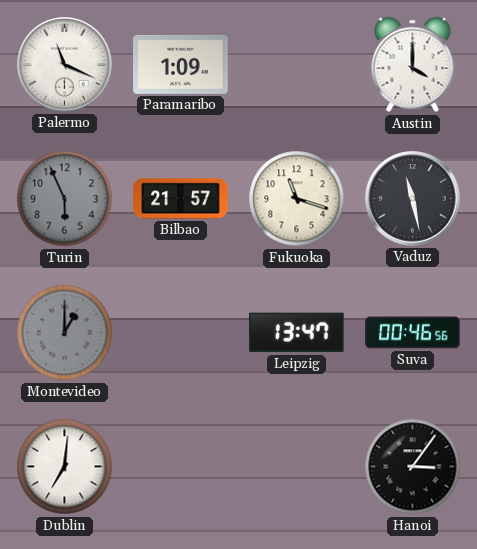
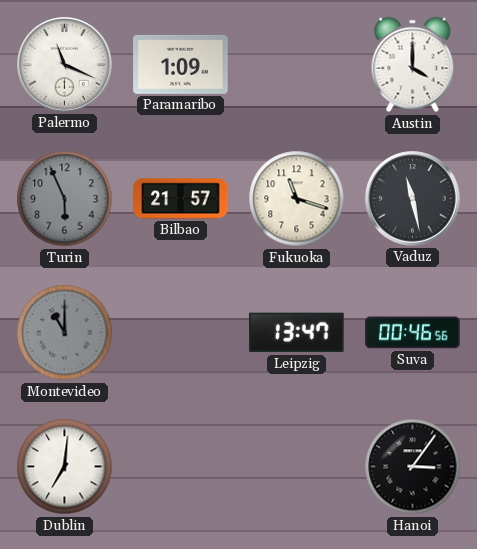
Montevideo: 1:00 -> 11:00 (65, 333)
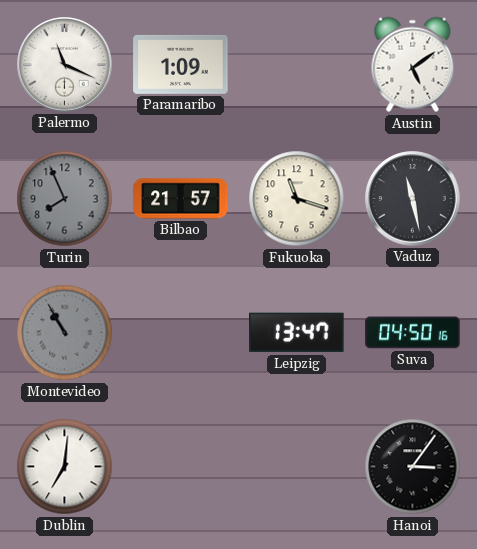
Austin: 4:00 -> 5:09 (413, 65)
Turin: 5:56 -> 7:56 (65, 199)
Montevideo: 11:00 -> 10:55 (65, 333)
Suva: 00:46 -> 04:50 (413, 333)
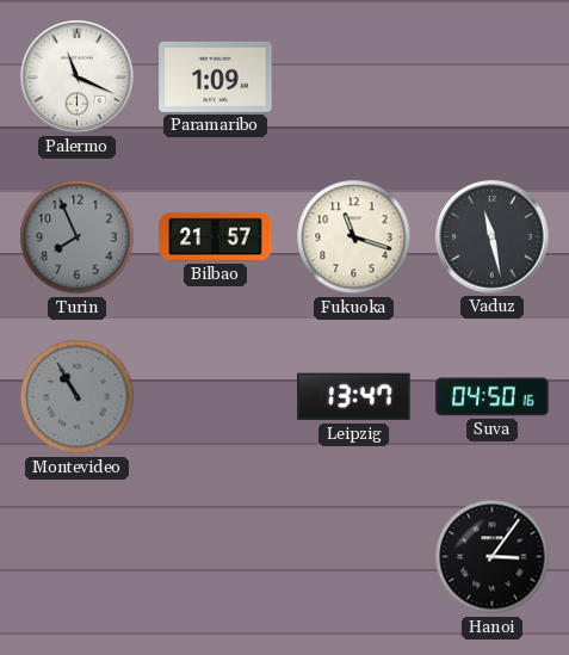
Austin: 5:09 -> none (413, 65)
Dublin: 7:01 -> none (65, 467)
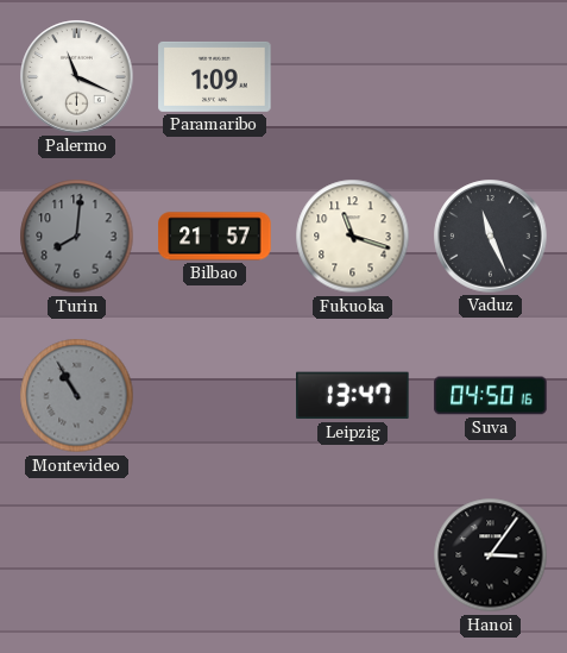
Turin: 7:56 -> 8:01 (77, 237)
Vaduz: 11:28 -> 11:26 (491, 237)
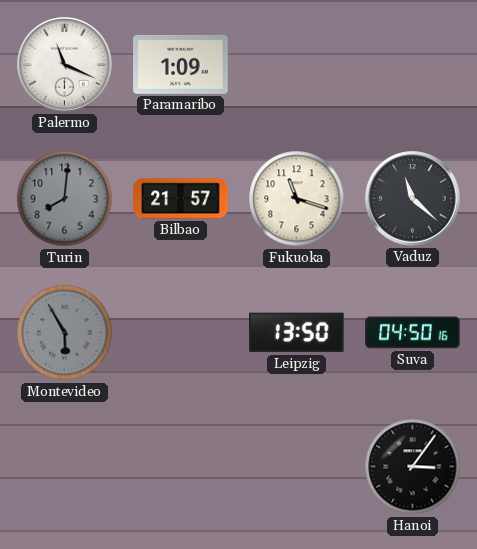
Vaduz: 11:26 -> 11:22 (413, 199)
Montevideo: 10:55 -> 5:55 (65, 333)
Leipzig: 13:47 -> 13:50 (297, 333)
